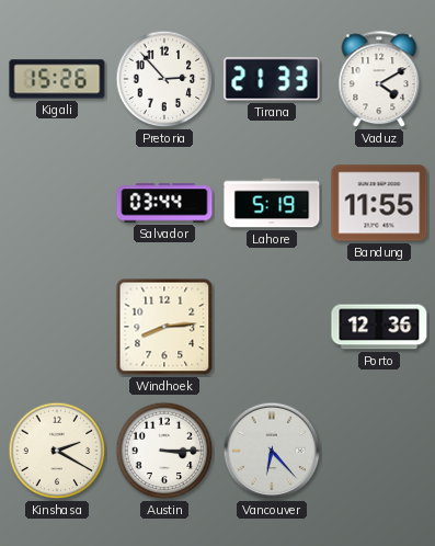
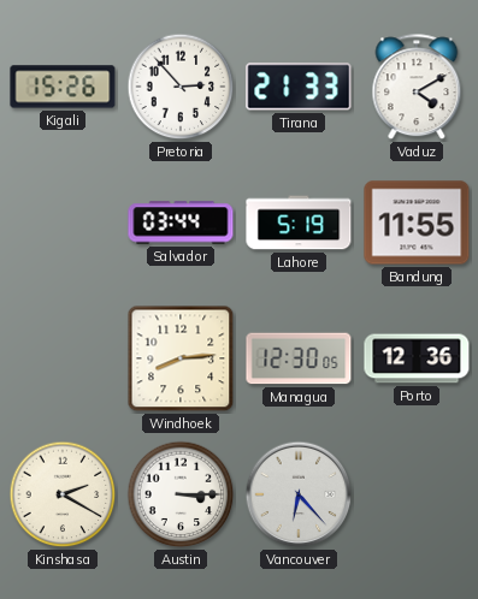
Managua: none -> 12:30 (299, 358)
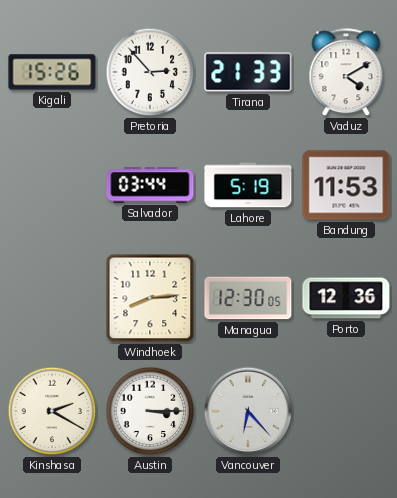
Bandung: 11:55 -> 11:53 (346, 185)
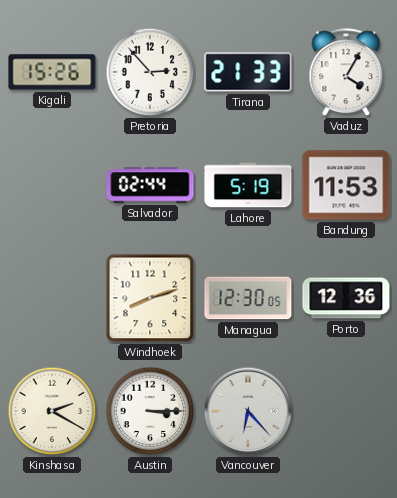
Vaduz: 4:10 -> 4:05 (346, 73)
Salvador: 03:44 -> 02:44 (150, 185)
Windhoek: 8:14 -> 8:12 (150, 298)
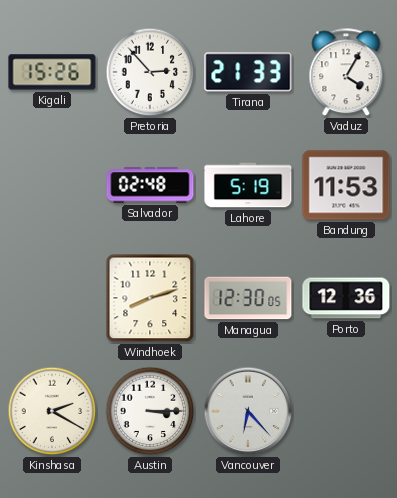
Salvador: 02:44 -> 02:48 (150, 185)
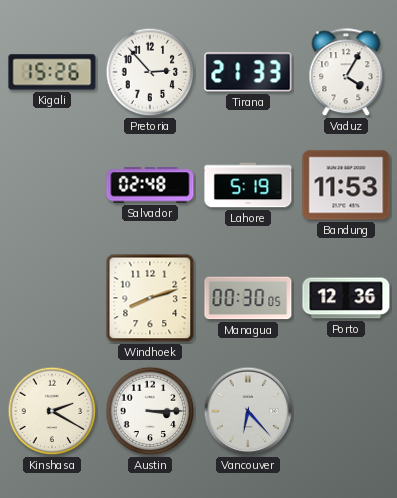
Managua: 12:30 -> 00:30 (248, 298)
